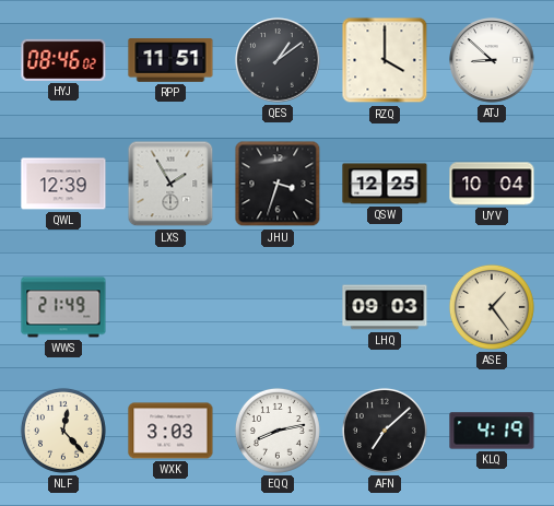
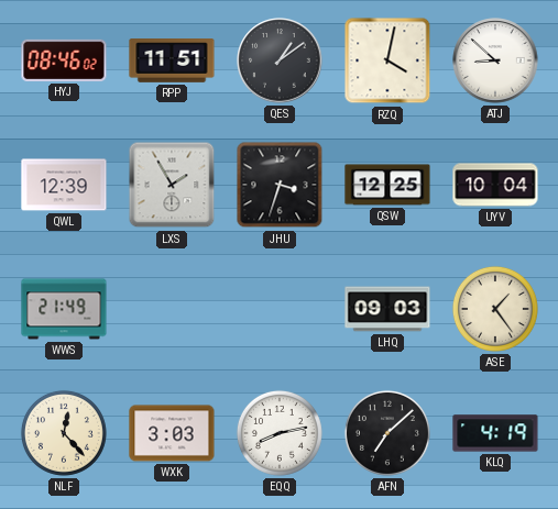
RZQ: 4:00 -> 4:02 (387, 60)
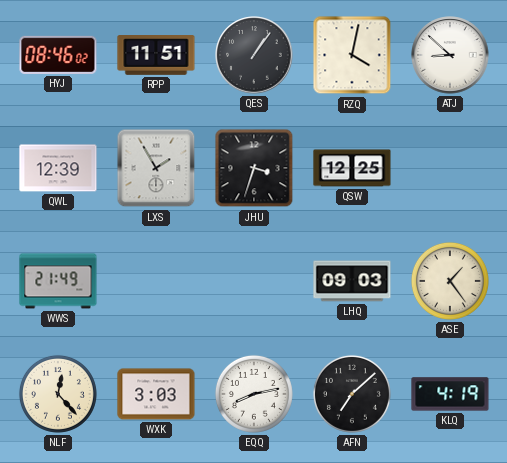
QES: 1:09 -> 1:06 (254, 55)
UYV: 10:04 -> none (495, 185)
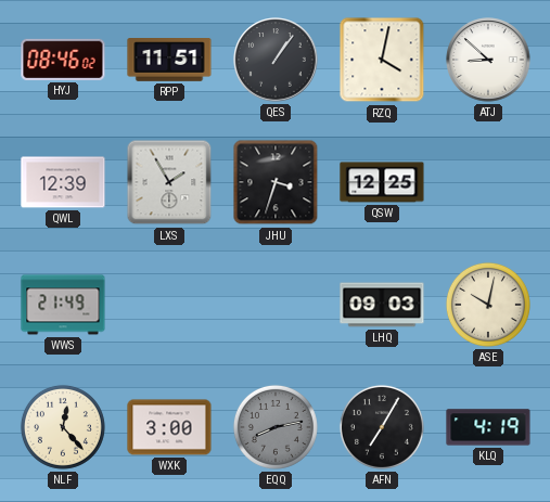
ASE: 1:24 -> 10:02 (488, 305)
WXK: 3:03 -> 3:00 (169, 427)
EQQ dial: white -> grey (276, 427)
AFN: 7:08 -> 7:05 (382, 427)
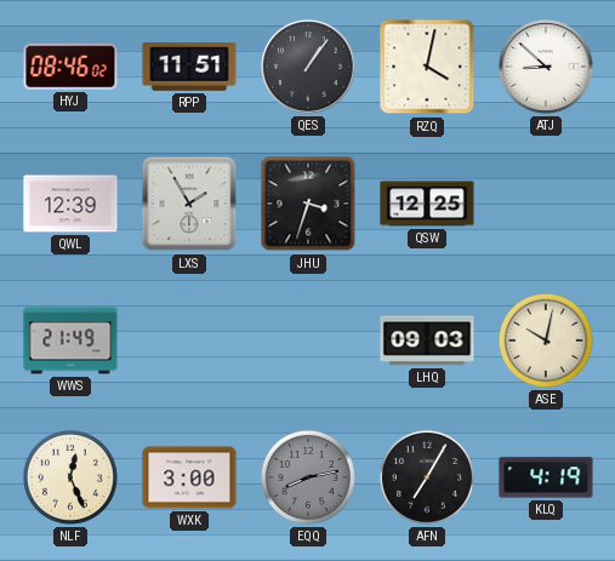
NLF: 12:23 -> 12:26 (70, 477)
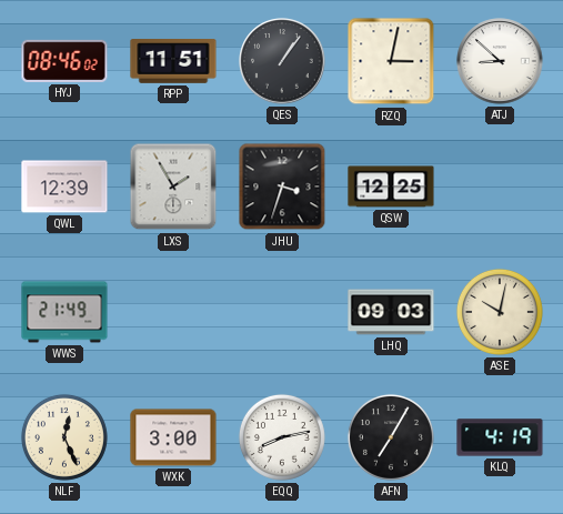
RZQ: 4:02 -> 3:02 (391, 61)
EQQ dial: grey -> white (282, 437)
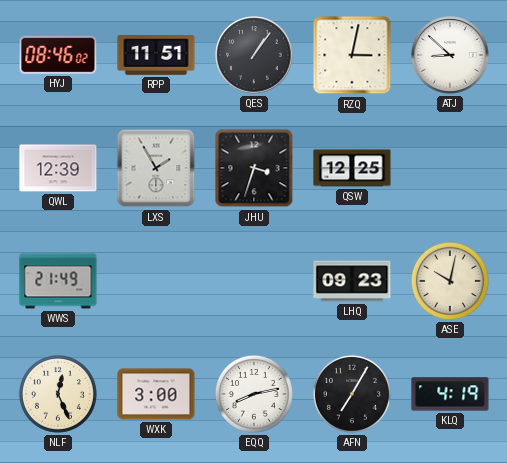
LHQ: 09:03 -> 09:23 (352, 281)
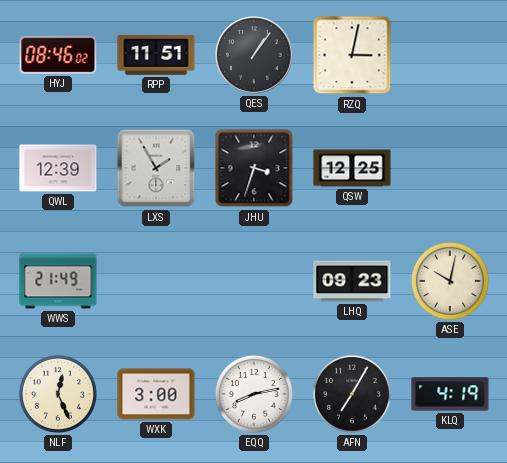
ATJ: 8:52 -> none (450, 55)
